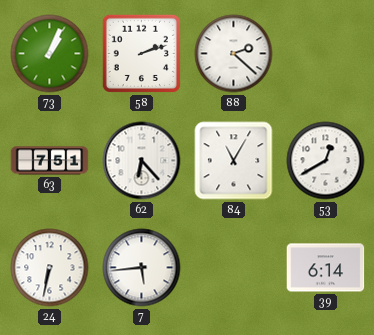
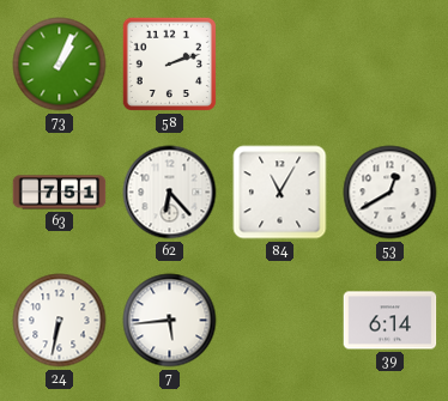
88: 2:22 -> none (234, 54)
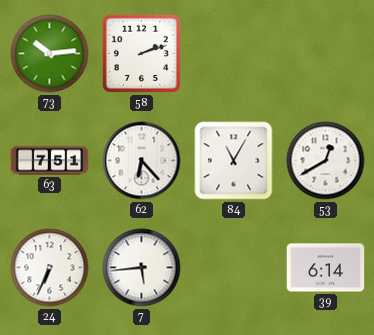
73: 1:04 -> 10:14 (50, 54)
24: 6:32 -> 6:34 (50, 268)
